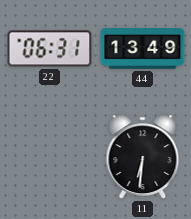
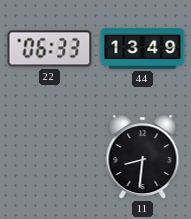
22: 06:31 -> 06:33 (50, 49)
11: 6:31 -> 8:31 (143, 157)
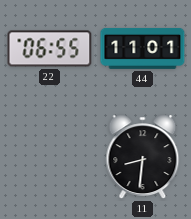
22: 06:33 -> 06:55 (50, 49)
44: 13:49 -> 11:01 (143, 48)
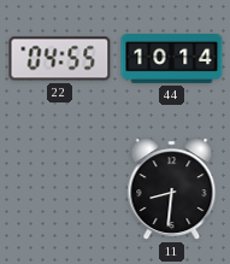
22: 06:55 -> 04:55 (60, 59)
44: 11:01 -> 10:14 (172, 58)
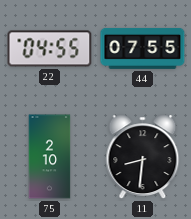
44: 10:14 -> 07:55 (143, 48)
75: none -> 2:10 (50, 157)
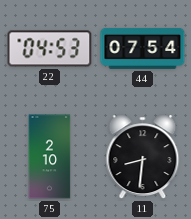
22: 04:55 -> 04:53 (50, 49)
44: 07:55 -> 07:54 (143, 48)
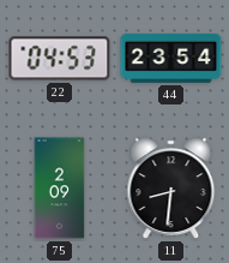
44: 07:54 -> 23:54 (171, 58)
75: 2:10 -> 2:09 (60, 189)
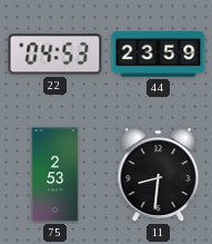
44: 23:54 -> 23:59 (159, 53)
75: 2:09 -> 2:53 (55, 175)
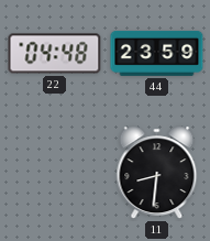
22: 04:53 -> 04:48 (55, 54)
75: 2:53 -> none (55, 175)
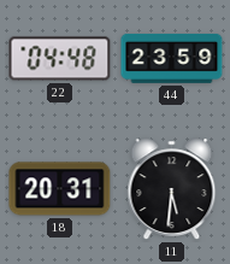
18: none -> 20:31 (60, 189)
11: 8:31 -> 5:31 (172, 189)
